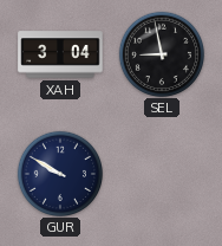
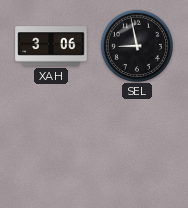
XAH: 3:04 -> 3:06 (51, 46)
GUR: 9:50 -> none (59, 173)
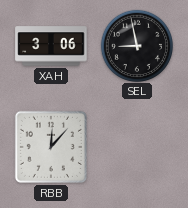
RBB: none -> 12:07 (51, 147)
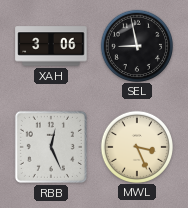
RBB: 12:07 -> 12:26 (51, 147)
MWL: none -> 3:26 (136, 146)
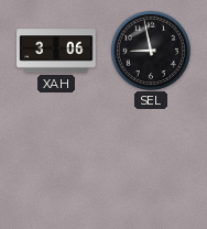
RBB: 12:26 -> none (51, 147)
MWL: 3:26 -> none (136, 146)
